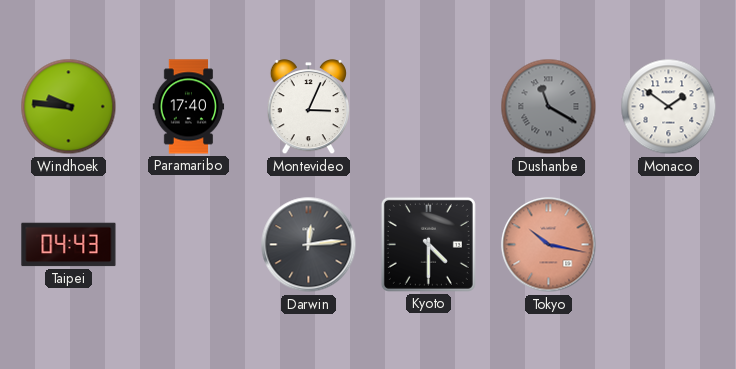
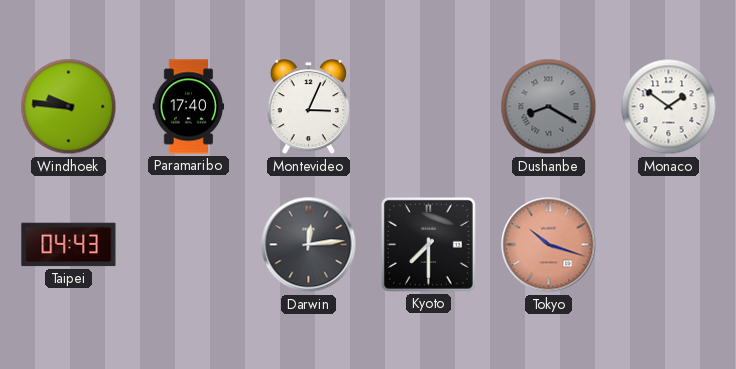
Dushanbe: 11:20 -> 8:20 (549, 107)
Kyoto: 4:30 -> 7:30 (428, 244)
Tokyo: 10:17 -> 10:18 (549, 245)
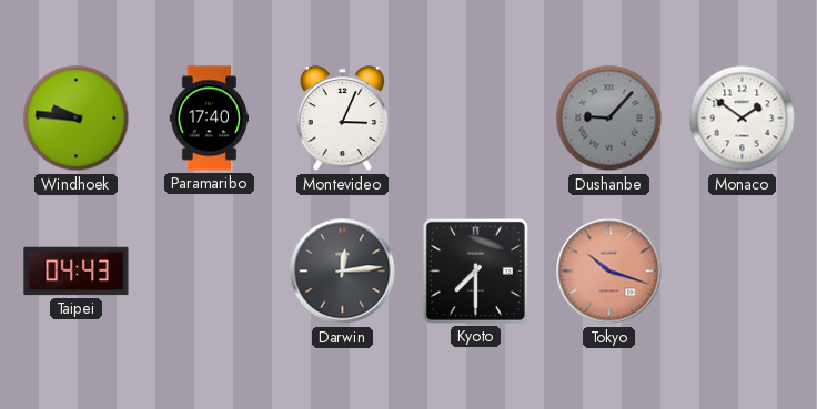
Dushanbe: 8:20 -> 9:07 (609, 119)
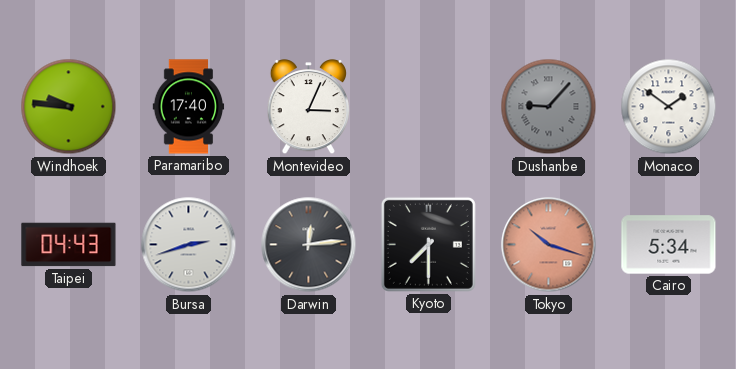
Bursa: none -> 2:42 (189, 245)
Cairo: none -> 5:34 (669, 245)
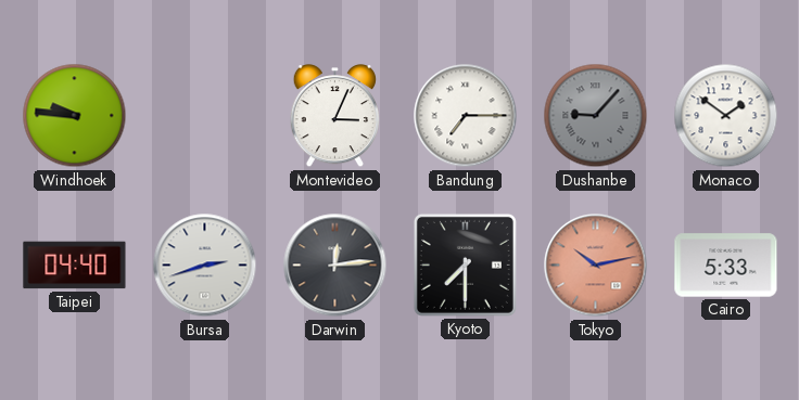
Paramaribo: 17:40 -> none (189, 107)
Bandung: none -> 7:15 (466, 116)
Taipei: 04:43 -> 04:40 (75, 266)
Tokyo: 10:18 -> 10:13 (596, 266)
Cairo: 5:34 -> 5:33 (726, 266)
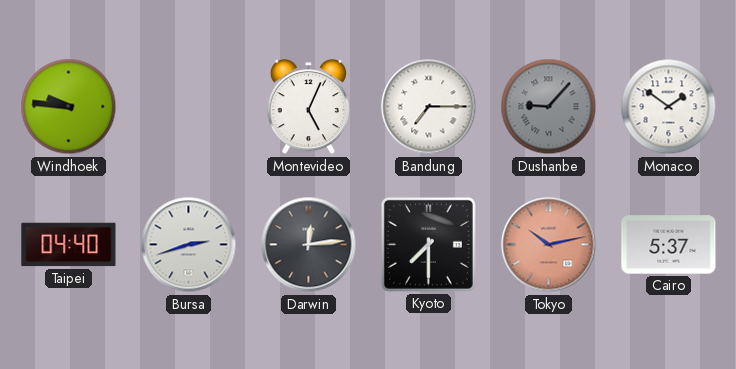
Montevideo: 3:04 -> 5:04 (308, 107)
Cairo: 5:33 -> 5:37 (669, 245)
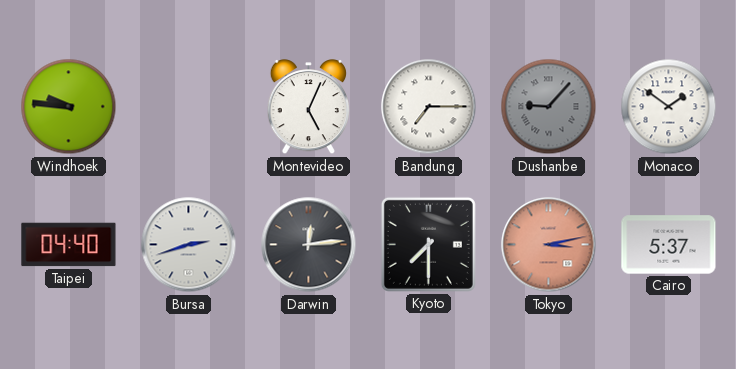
Tokyo: 10:13 -> 3:13 (549, 245)
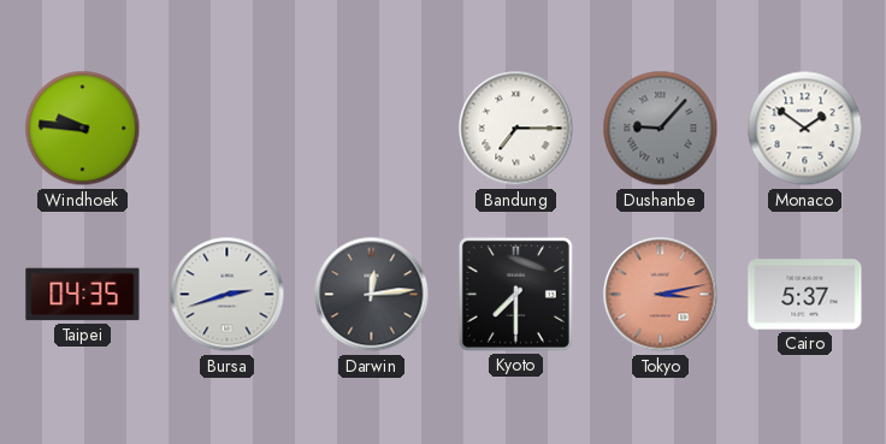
Montevideo: 5:04 -> none (308, 107)
Taipei: 04:40 -> 04:35 (83, 295)
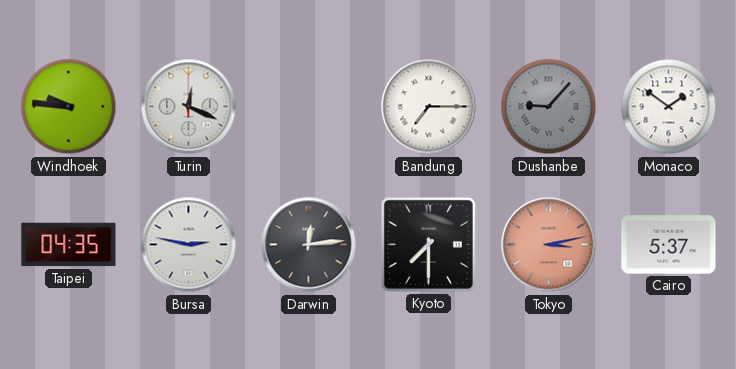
Turin: none -> 12:19 (189, 107)
Bursa: 2:42 -> 2:47 (189, 245)
